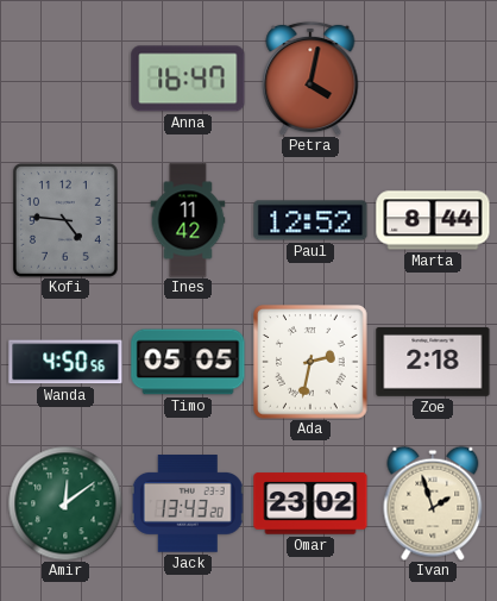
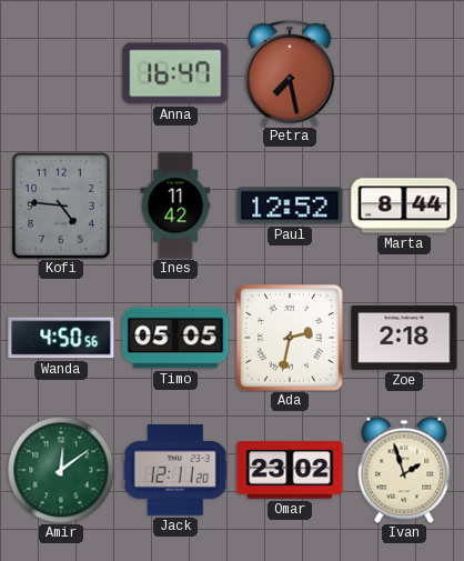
Petra: 4:02 -> 7:28 (290, 73)
Jack: 13:43 -> 12:11 (175, 470)
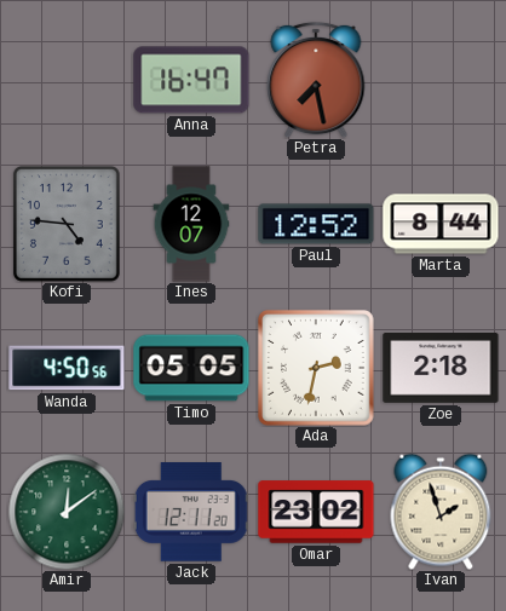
Ines: 11:42 -> 12:07 (191, 224)
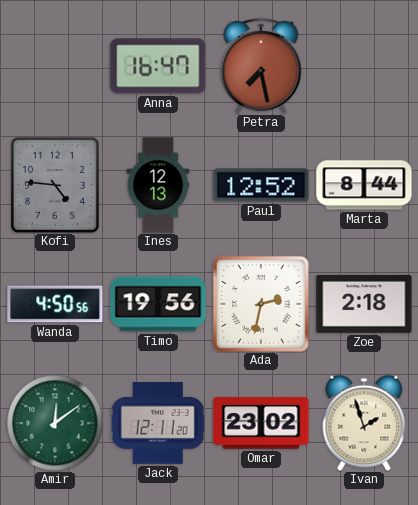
Ines: 12:07 -> 12:13 (158, 185)
Timo: 05:05 -> 19:56 (158, 304)
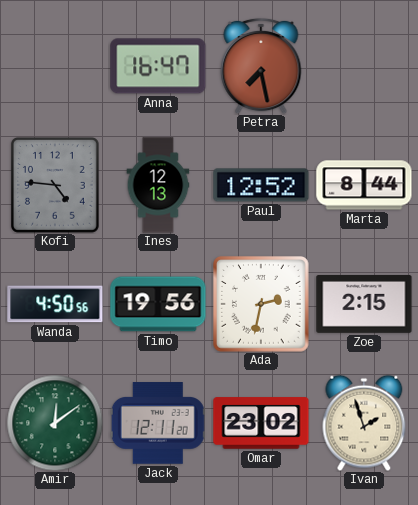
Zoe: 2:18 -> 2:15 (364, 304)
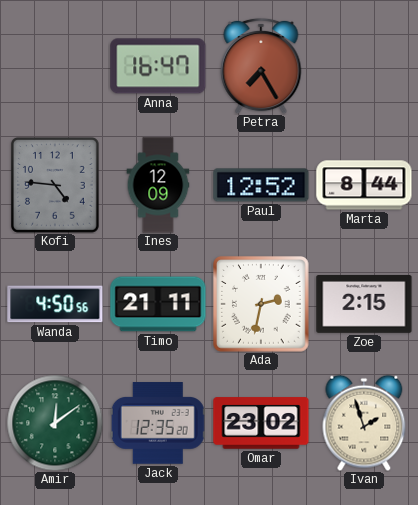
Petra: 7:28 -> 7:25 (261, 66)
Ines: 12:13 -> 12:09 (158, 185)
Timo: 19:56 -> 21:11 (158, 304)
Jack: 12:11 -> 12:35 (158, 423)
